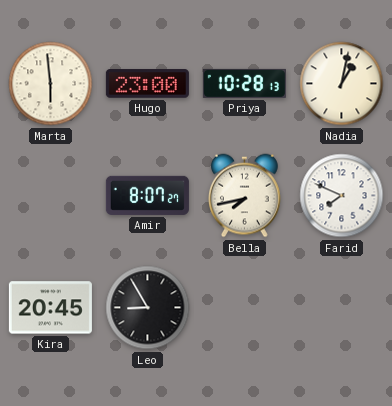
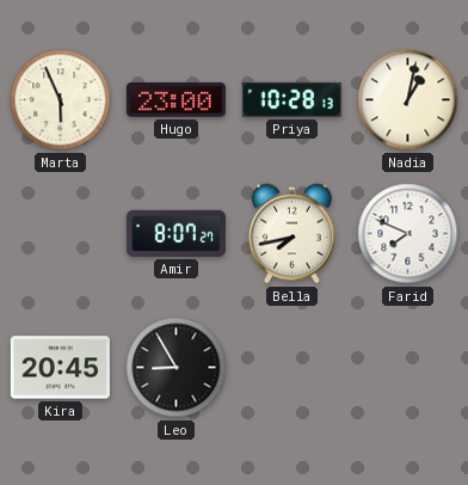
Marta: 5:59 -> 5:56 (61, 100)
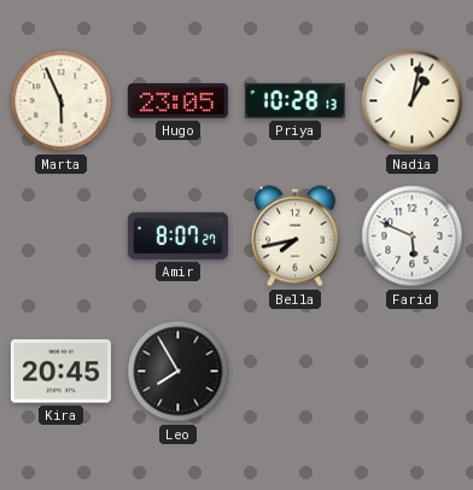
Hugo: 23:00 -> 23:05 (177, 101)
Farid: 7:49 -> 5:49 (413, 237)
Leo: 8:55 -> 7:55 (179, 372)
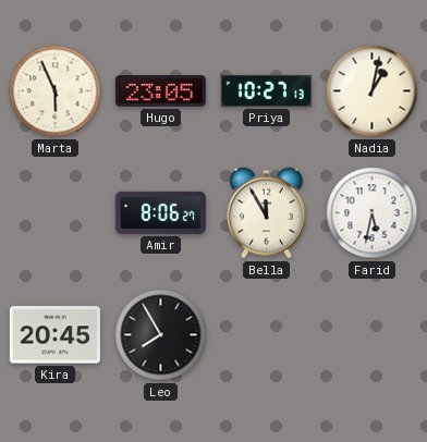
Priya: 10:28 -> 10:27 (266, 90)
Amir: 8:07 -> 8:06 (160, 212)
Bella: 7:43 -> 11:55 (267, 213)
Farid: 5:49 -> 5:32 (373, 213)
